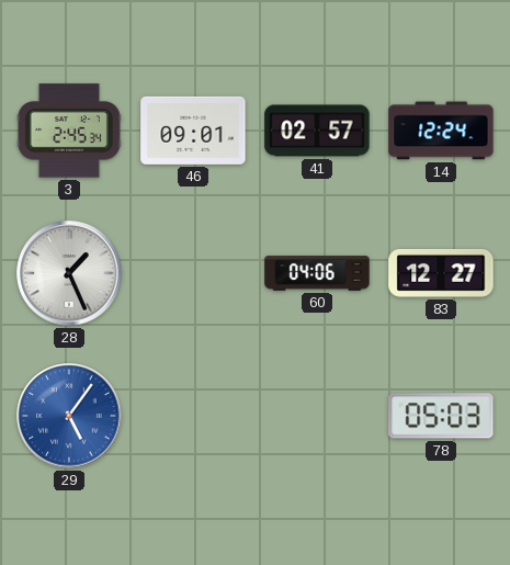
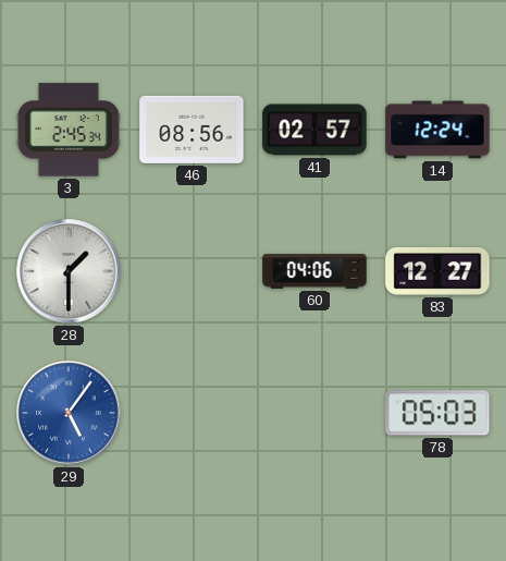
46: 09:01 -> 08:56 (192, 130)
28: 1:26 -> 1:30 (69, 271)
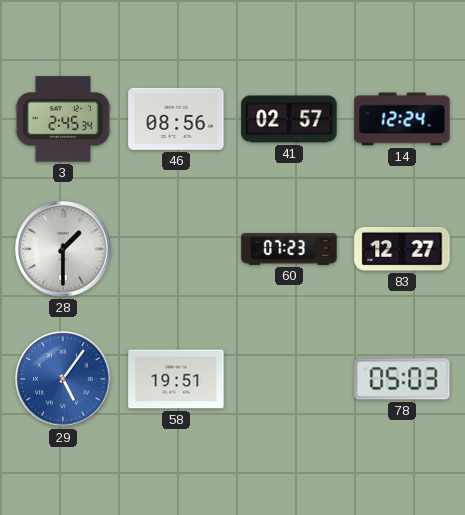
60: 04:06 -> 07:23 (289, 249)
58: none -> 19:51 (176, 379)
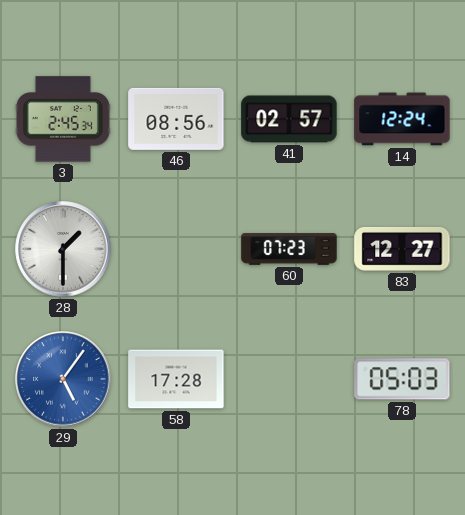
58: 19:51 -> 17:28 (176, 379)
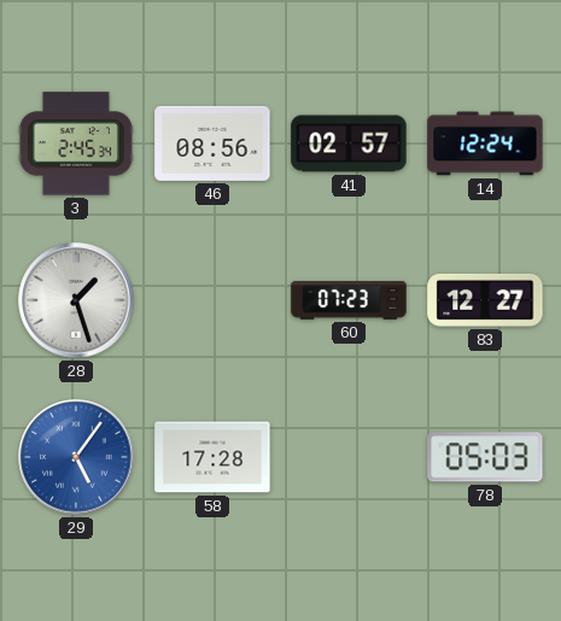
28: 1:30 -> 1:27 (76, 300)
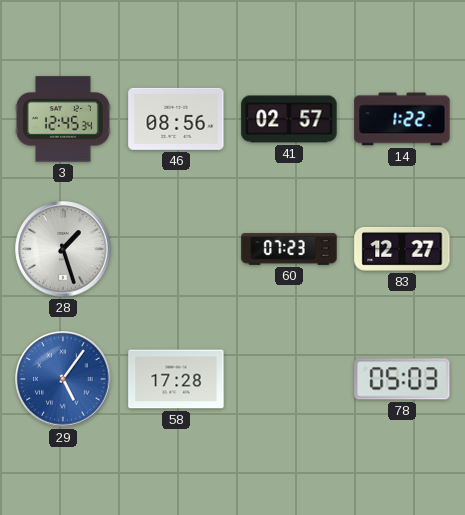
3: 2:45 -> 12:45 (63, 119)
14: 12:24 -> 1:22 (402, 119)
